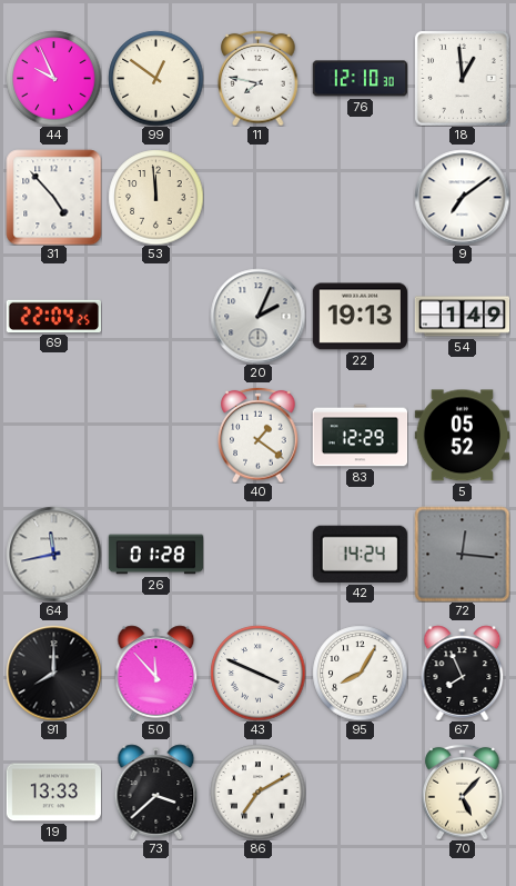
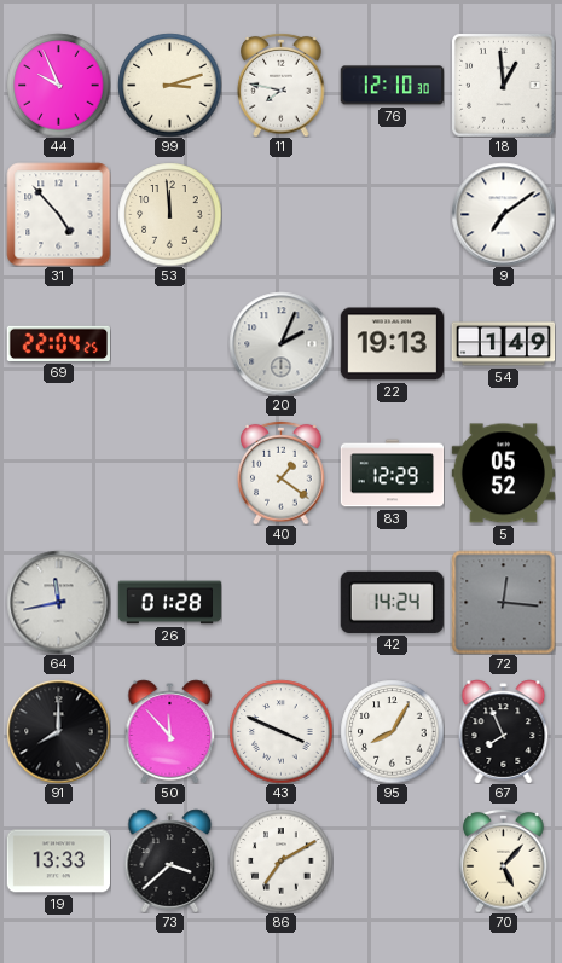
99: 12:51 -> 3:12 (169, 85)
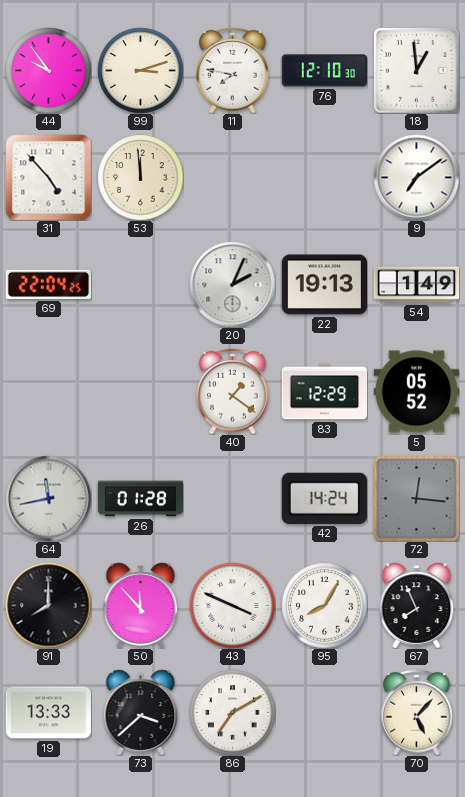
44: 9:56 -> 9:54 (48, 70)
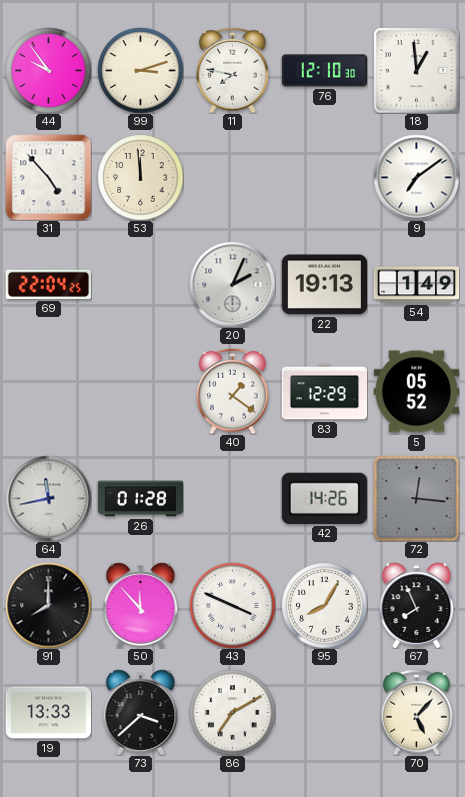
42: 14:24 -> 14:26 (324, 498)
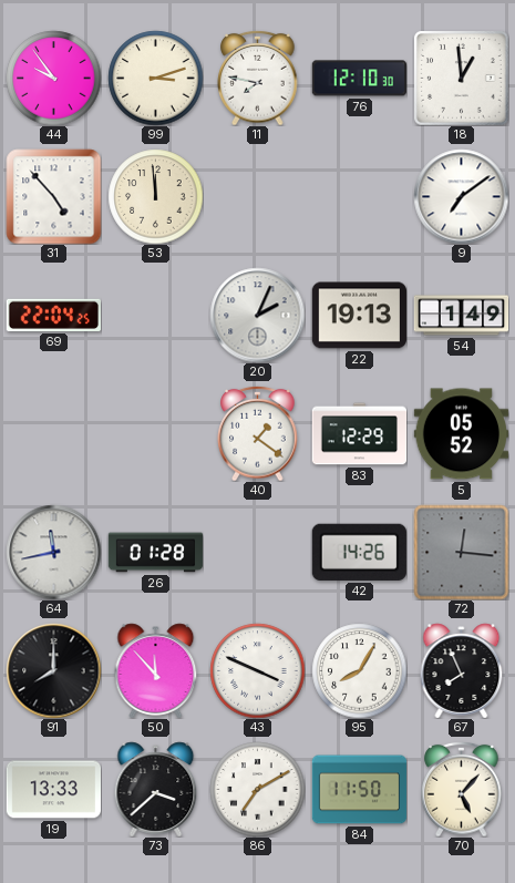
84: none -> 11:50 (359, 790)
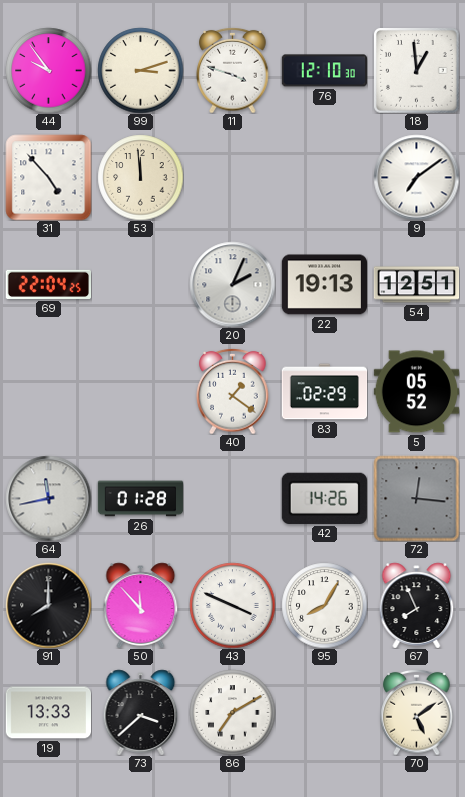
11: 7:47 -> 3:48 (233, 70)
54: 1:49 -> 12:51 (416, 285)
83: 12:29 -> 02:29 (324, 392)
84: 11:50 -> none (359, 790)
70: 5:07 -> 5:09 (417, 712)
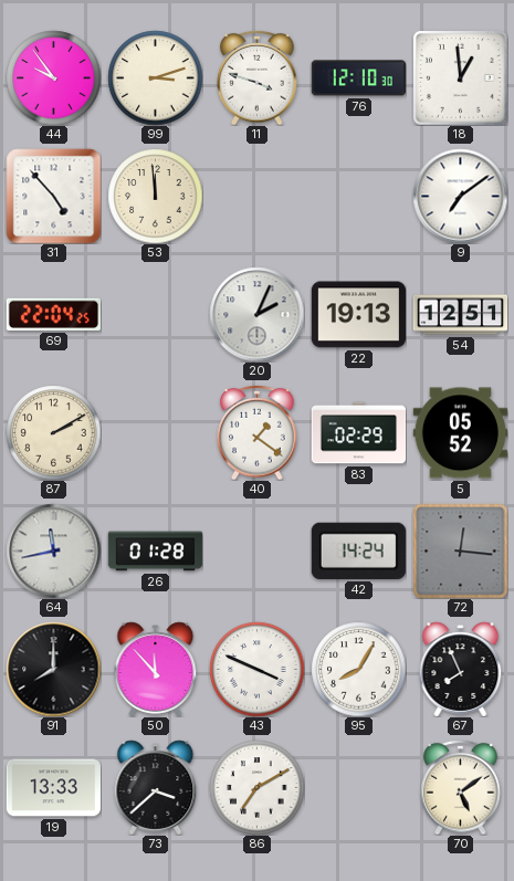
87: none -> 2:10 (53, 432)
42: 14:26 -> 14:24 (358, 550)
